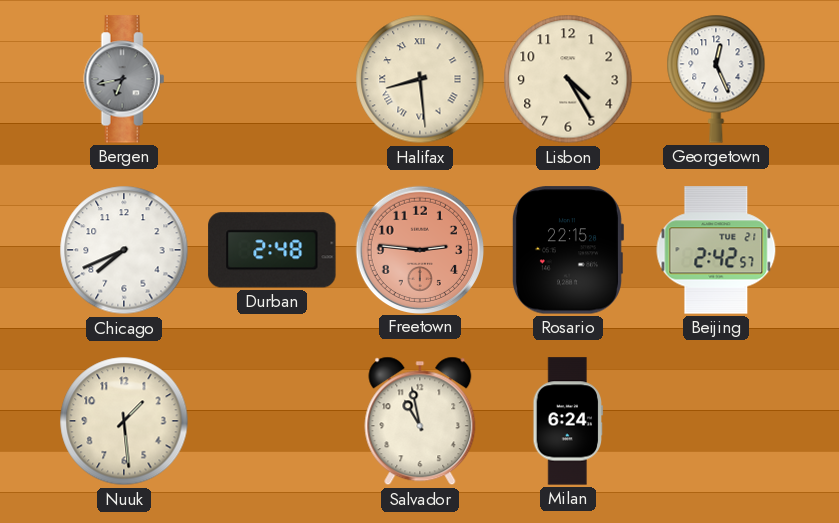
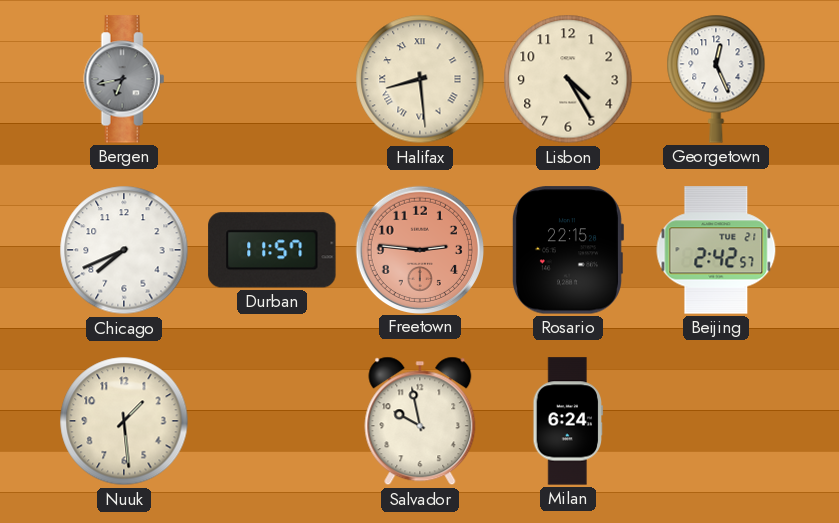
Durban: 2:48 -> 11:57 (272, 250)
Salvador: 10:58 -> 9:58 (420, 421)
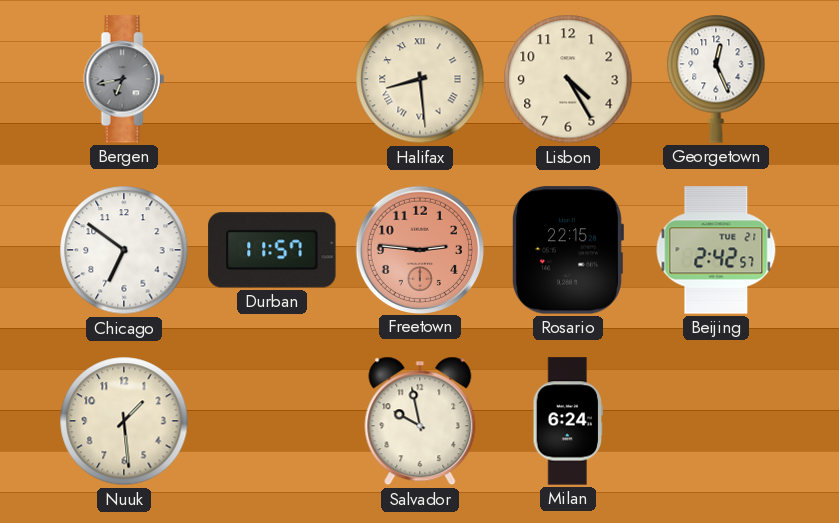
Chicago: 7:41 -> 6:51 (124, 250)
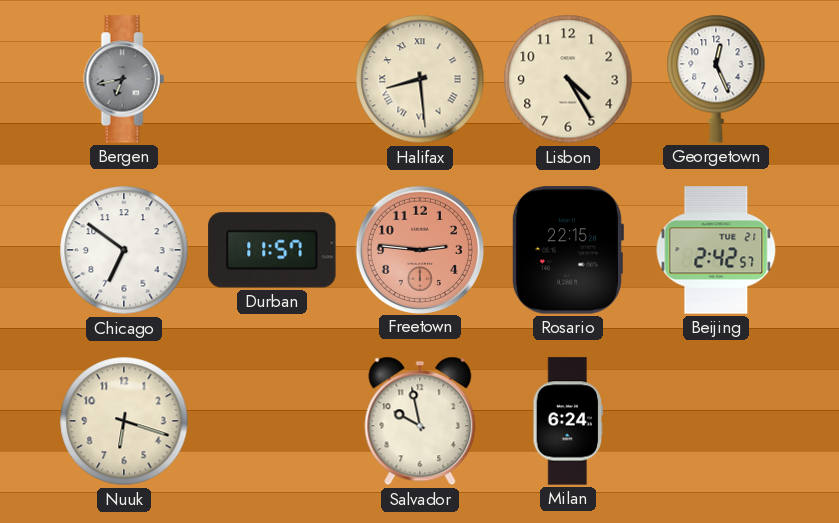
Nuuk: 1:29 -> 6:18 (124, 421)
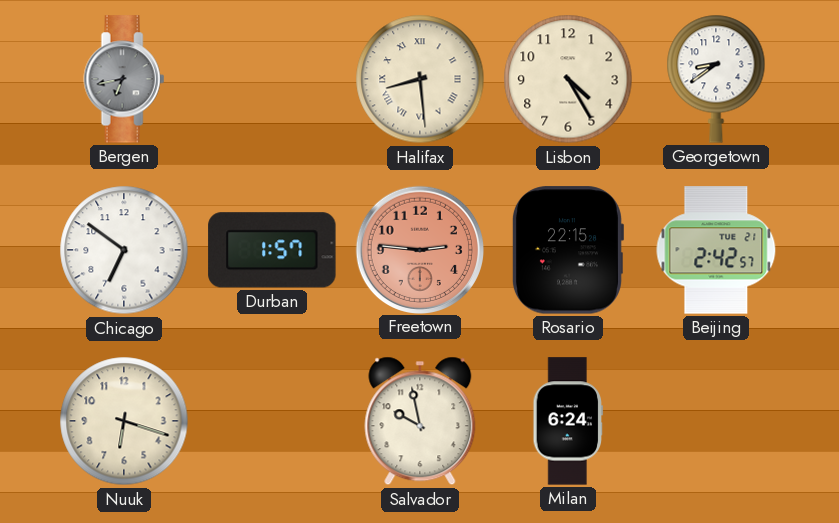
Georgetown: 12:26 -> 8:39 (716, 79)
Durban: 11:57 -> 1:57 (272, 250)
